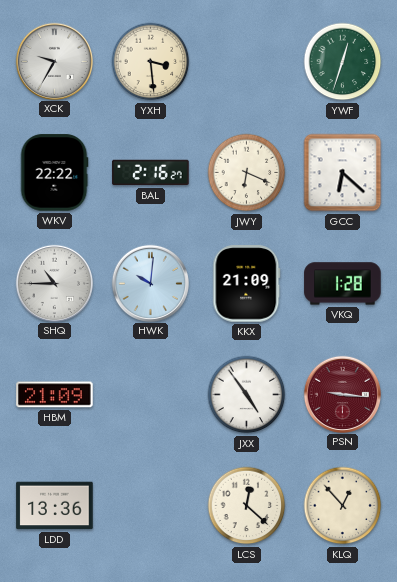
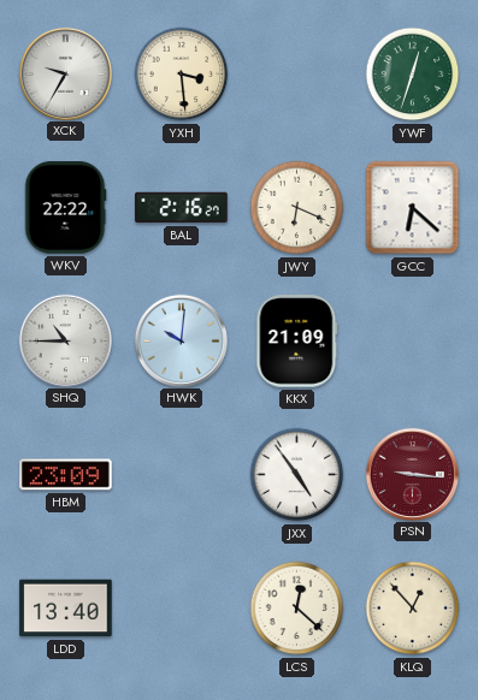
VKQ: 1:28 -> none (343, 284)
HBM: 21:09 -> 23:09 (66, 475)
LDD: 13:36 -> 13:40 (66, 609)
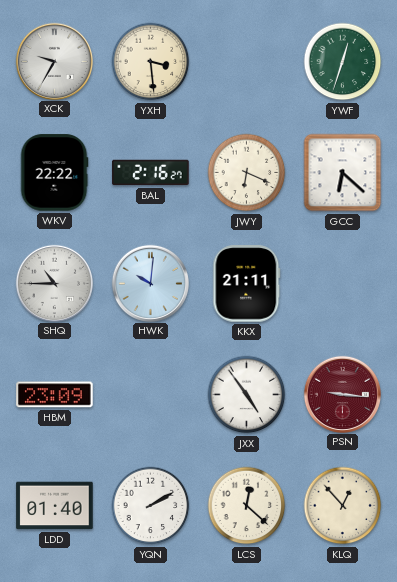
KKX: 21:09 -> 21:11 (247, 284)
LDD: 13:40 -> 01:40 (55, 506)
YQN: none -> 2:10 (151, 506)
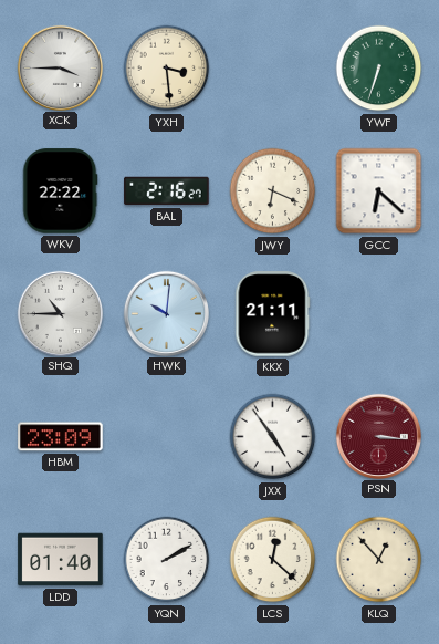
XCK: 9:35 -> 3:45 (60, 67)
YWF: 12:33 -> 6:33 (379, 69)
PSN: 9:16 -> 3:16 (378, 436)
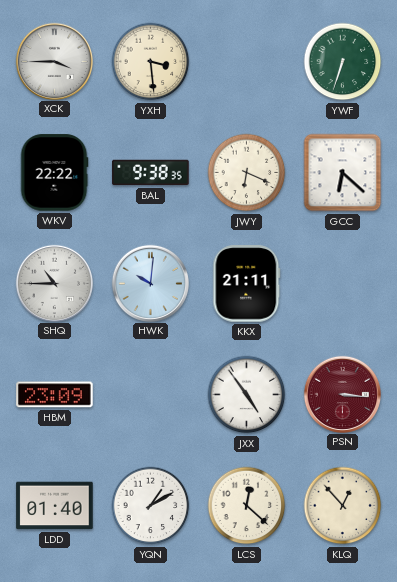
BAL: 2:16 -> 9:38 (151, 173)
YQN: 2:10 -> 1:10 (151, 506)
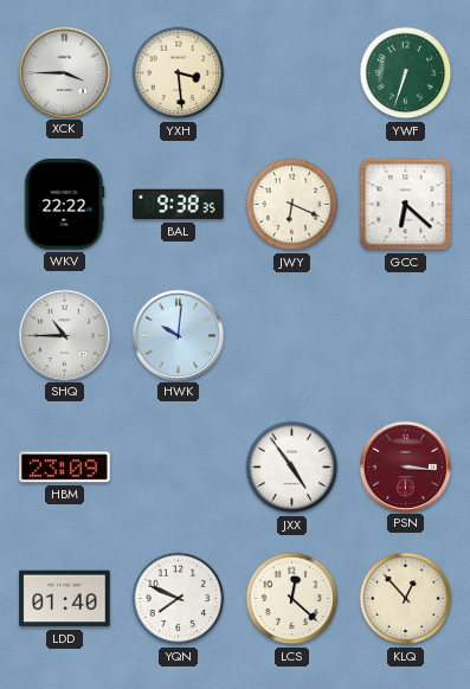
KKX: 21:11 -> none (247, 284)
YQN: 1:10 -> 7:49 (179, 599)
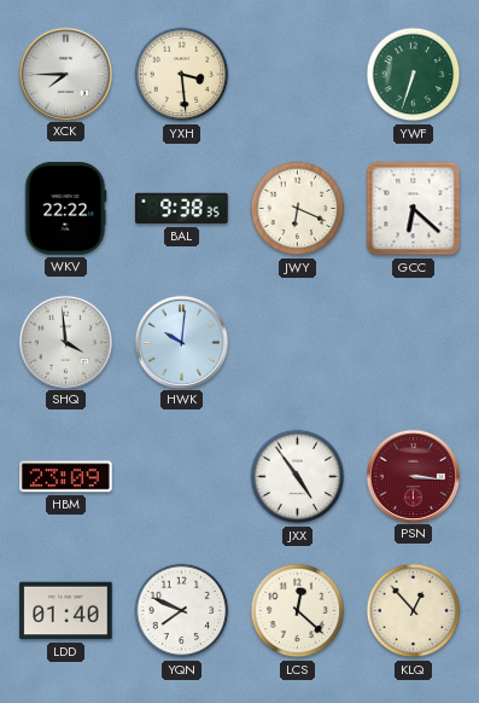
XCK: 3:45 -> 7:45 (65, 74)
SHQ: 10:45 -> 3:59 (65, 342)
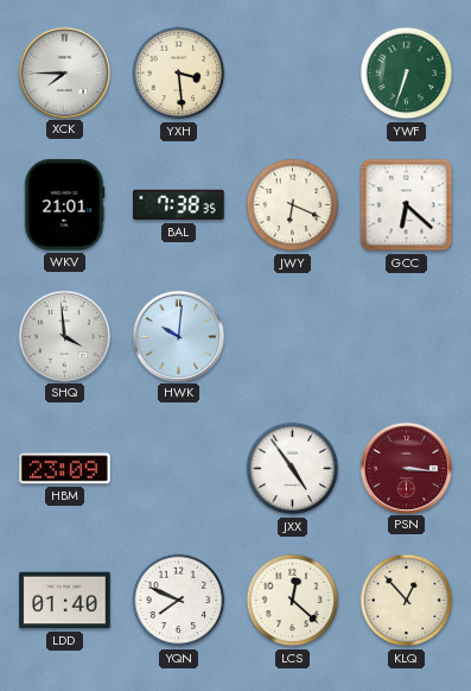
WKV: 22:22 -> 21:01 (64, 205)
BAL: 9:38 -> 7:38 (179, 205)
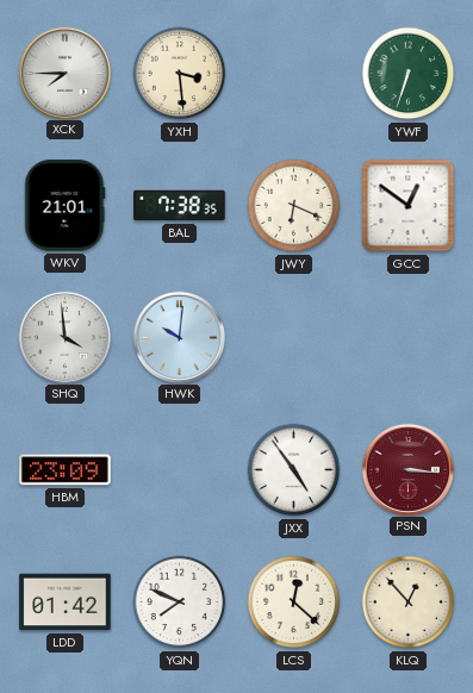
GCC: 6:22 -> 12:51 (409, 206)
LDD: 01:40 -> 01:42 (66, 603)
